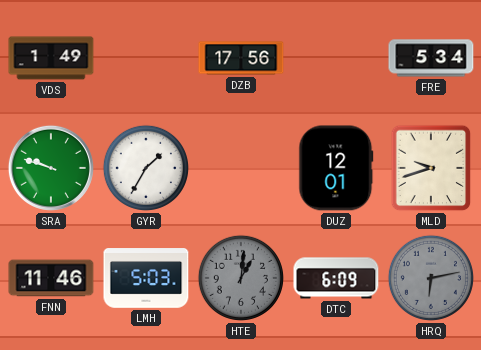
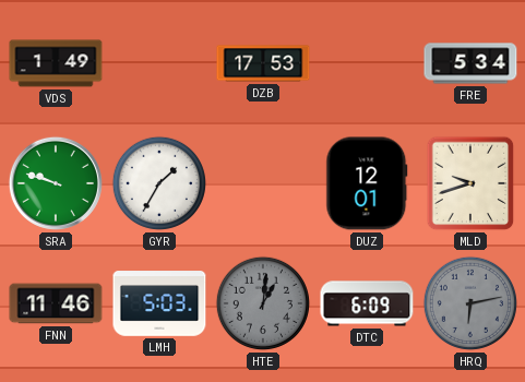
DZB: 17:56 -> 17:53 (263, 63)
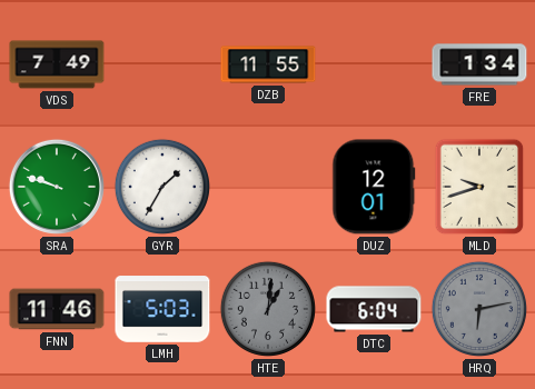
VDS: 1:49 -> 7:49 (57, 64)
DZB: 17:53 -> 11:55 (268, 64)
FRE: 5:34 -> 1:34 (479, 64)
DTC: 6:09 -> 6:04 (374, 309)
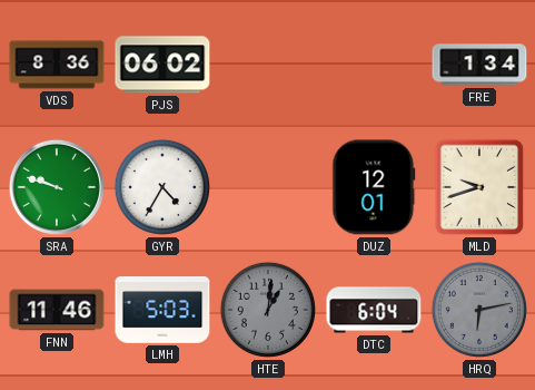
VDS: 7:49 -> 8:36 (57, 65)
PJS: none -> 06:02 (162, 65)
DZB: 11:55 -> none (268, 64)
GYR: 1:35 -> 4:35 (162, 187)
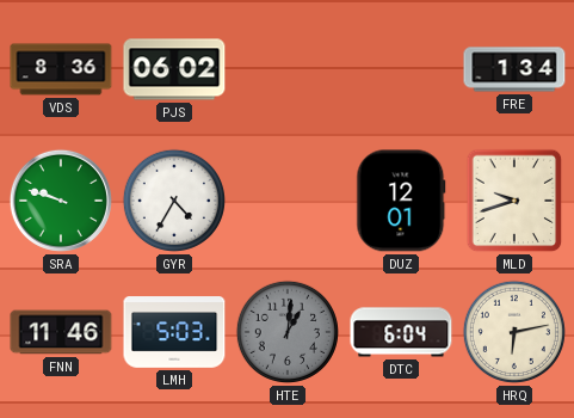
HRQ dial: grey -> cream (514, 332)
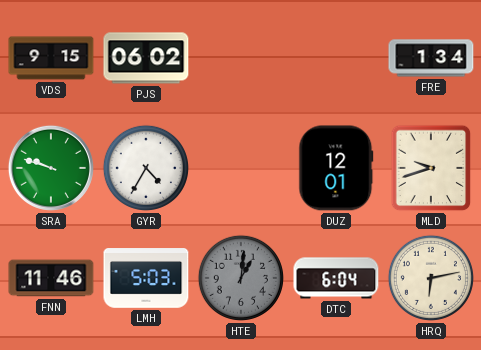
VDS: 8:36 -> 9:15 (51, 58)
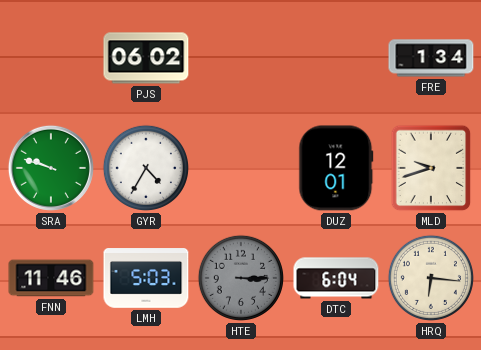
VDS: 9:15 -> none (51, 58)
HTE: 1:01 -> 3:15 (241, 278)
HRQ: 6:13 -> 6:16 (431, 278)
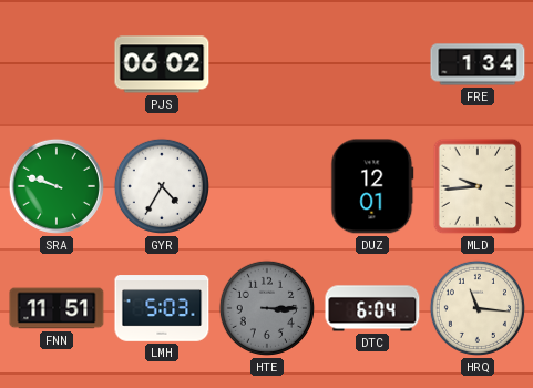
MLD: 9:42 -> 9:44 (478, 186)
FNN: 11:46 -> 11:51 (57, 308)
HRQ: 6:16 -> 11:16 (478, 308)
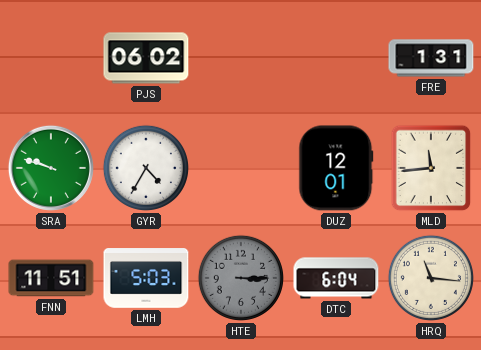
FRE: 1:34 -> 1:31 (431, 58)
MLD: 9:44 -> 11:44 (431, 168)
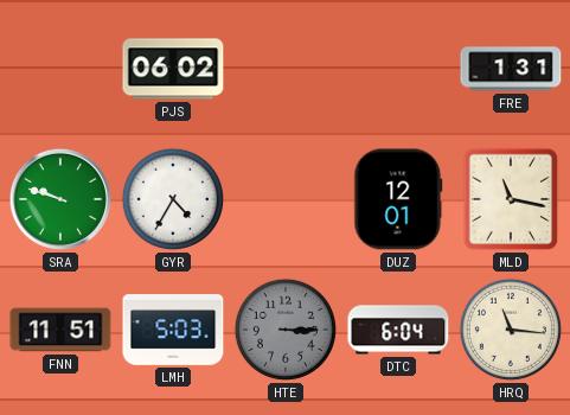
MLD: 11:44 -> 11:17 (511, 199)
